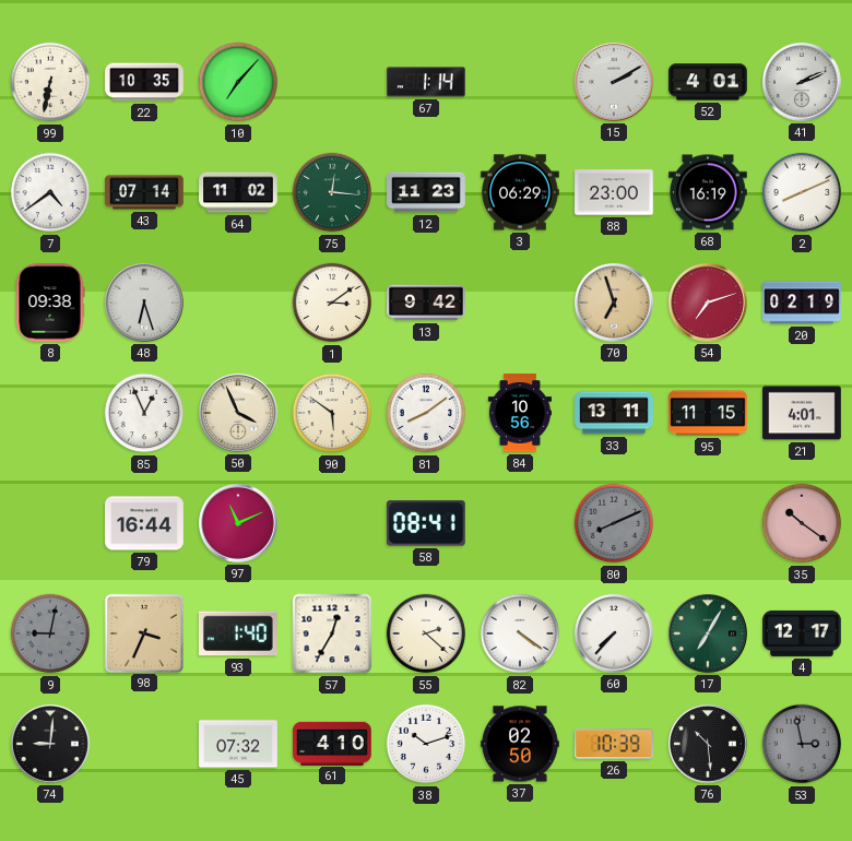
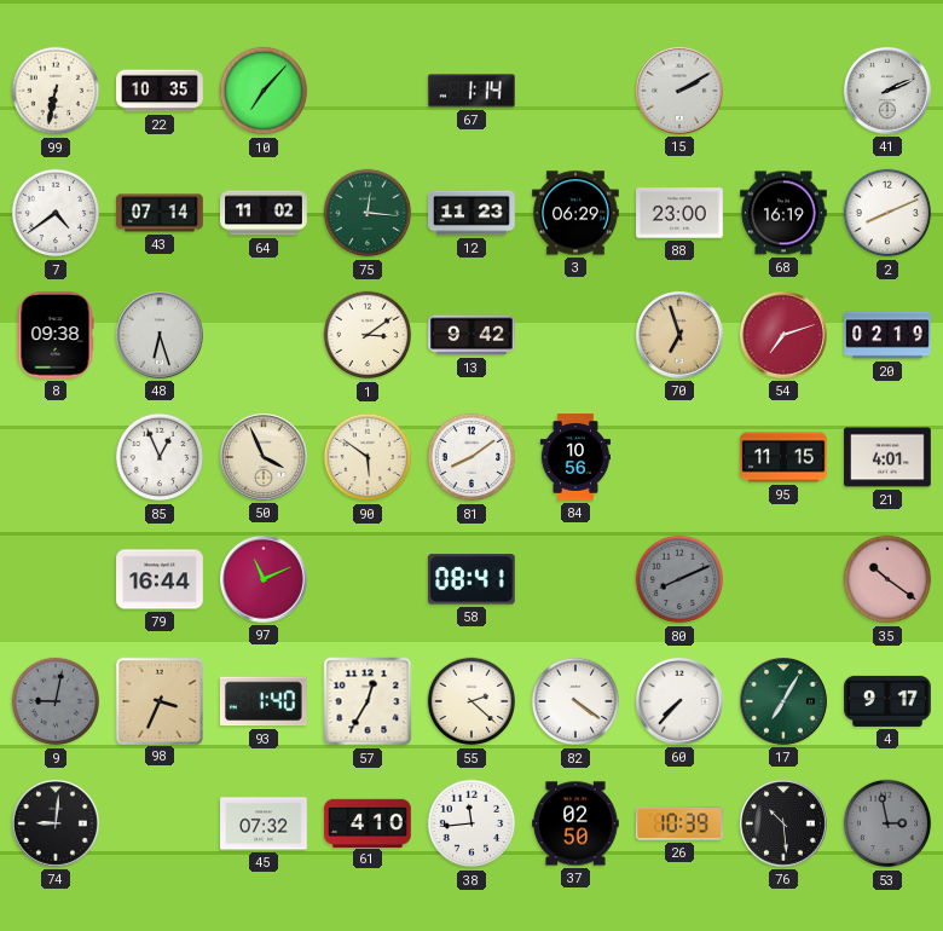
52: 4:01 -> none (708, 82)
33: 13:11 -> none (614, 413)
4: 12:17 -> 9:17 (887, 701)
38: 10:12 -> 11:44 (471, 823)
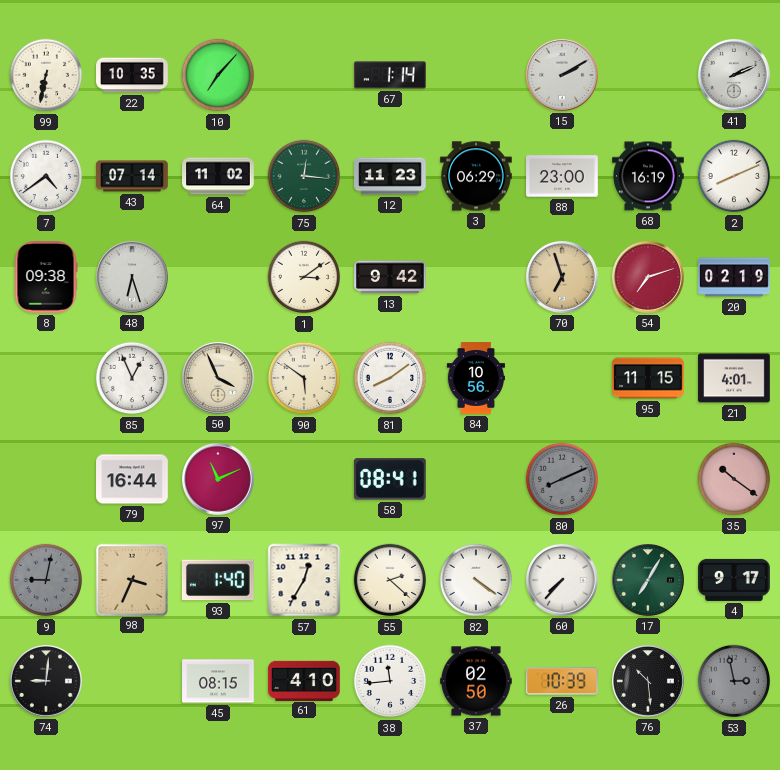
45: 07:32 -> 08:15 (218, 681)
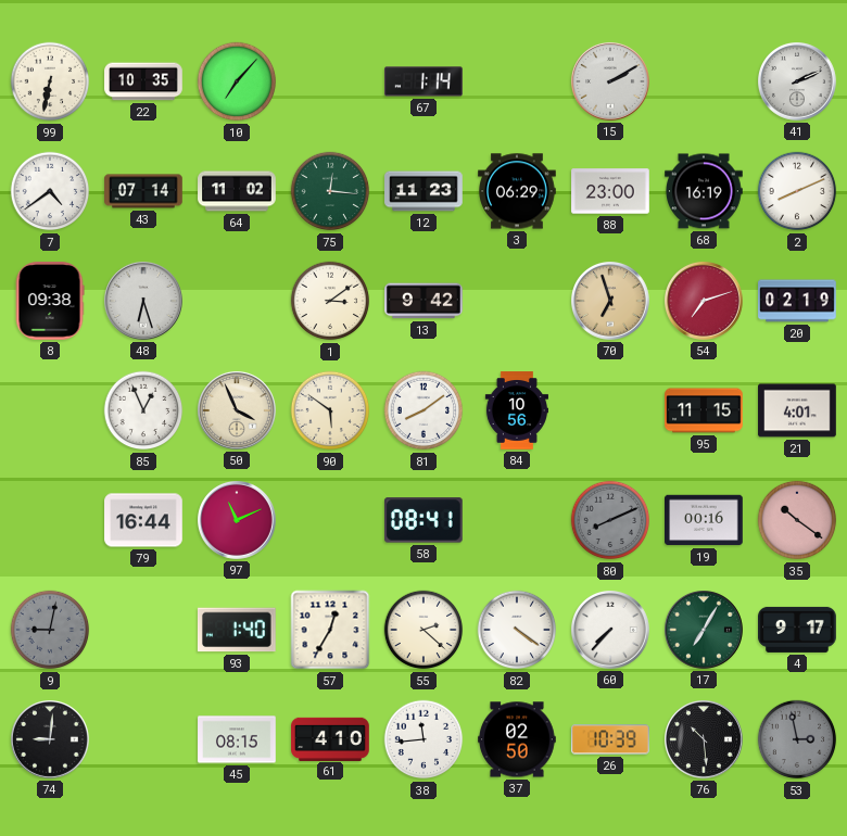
19: none -> 00:16 (704, 520)
98: 3:34 -> none (131, 579)
